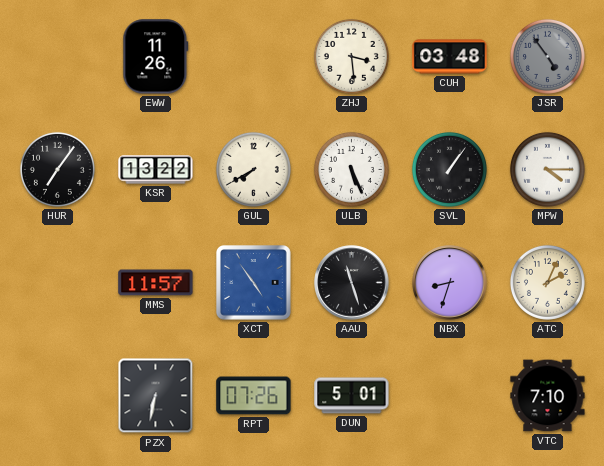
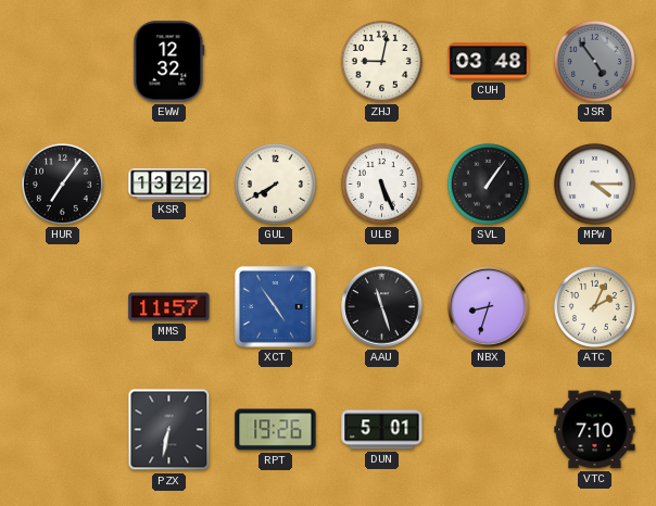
EWW: 11:26 -> 12:32 (169, 62)
ZHJ: 3:29 -> 9:02 (381, 61)
RPT: 07:26 -> 19:26 (276, 430)
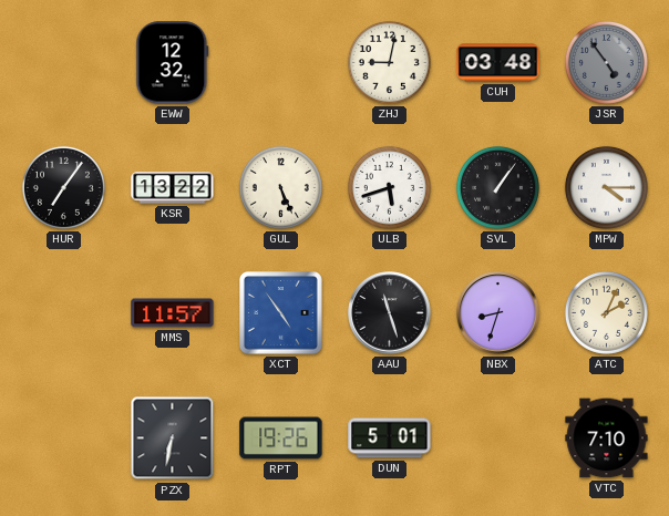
GUL: 7:40 -> 5:26 (280, 187)
ULB: 5:26 -> 5:42 (389, 187)
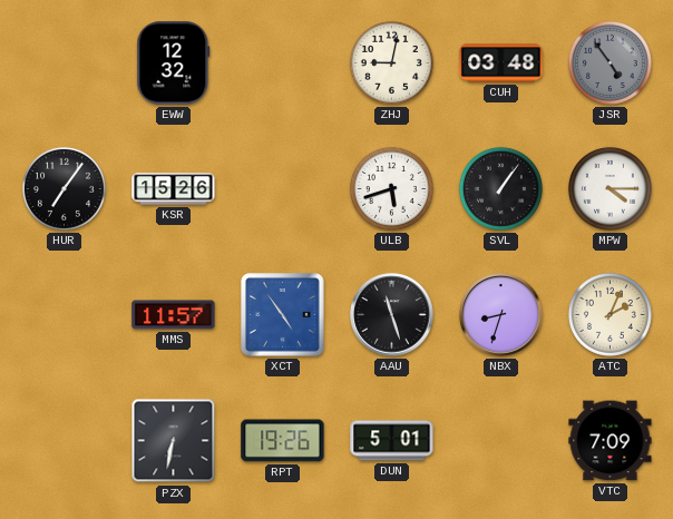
KSR: 13:22 -> 15:26 (174, 189)
GUL: 5:26 -> none (280, 187)
VTC: 7:10 -> 7:09 (611, 441)
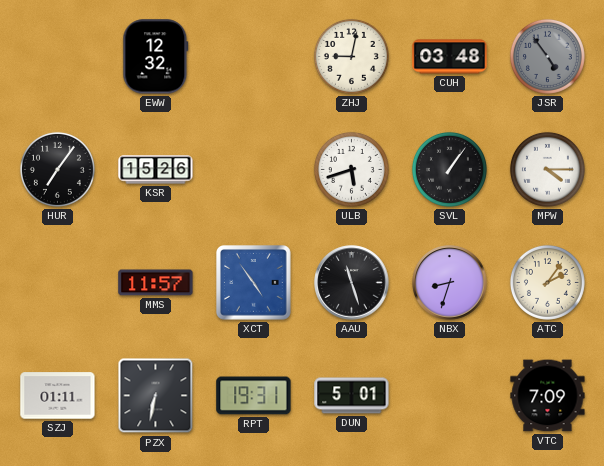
ATC: 2:04 -> 2:06 (547, 282)
SZJ: none -> 01:11 (58, 396)
RPT: 19:26 -> 19:31 (254, 396)
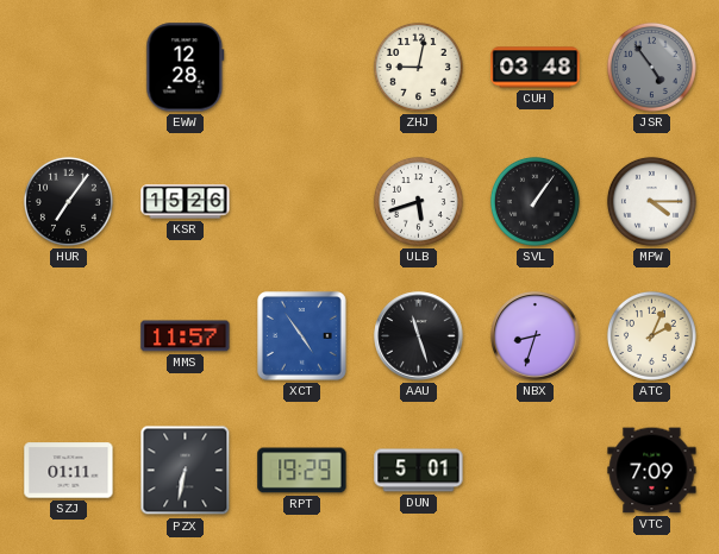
EWW: 12:32 -> 12:28 (186, 68)
ATC: 2:06 -> 2:04 (651, 335)
RPT: 19:31 -> 19:29 (302, 471)
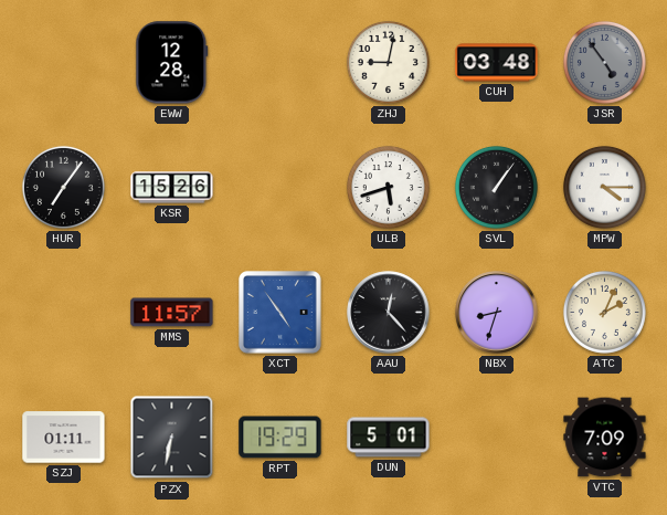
AAU: 11:27 -> 12:23 (389, 313)
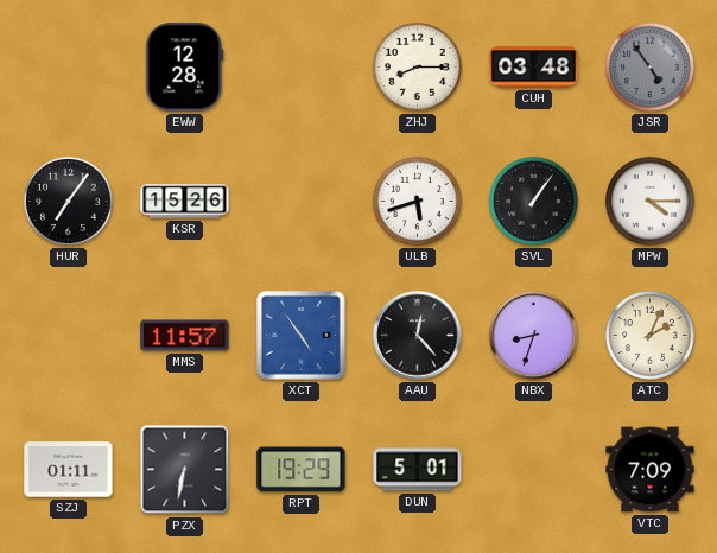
ZHJ: 9:02 -> 8:15 (417, 66)
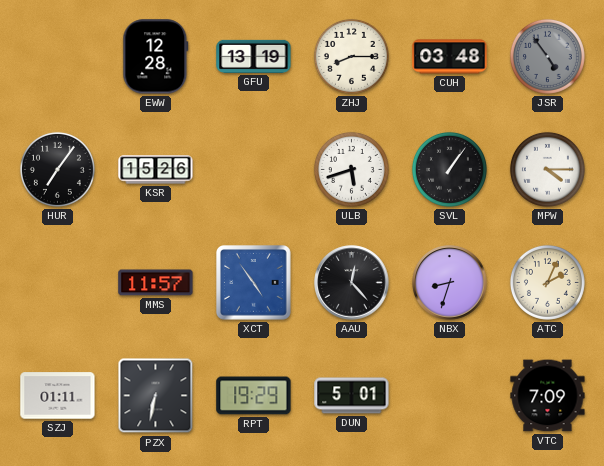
GFU: none -> 13:19 (254, 56)
